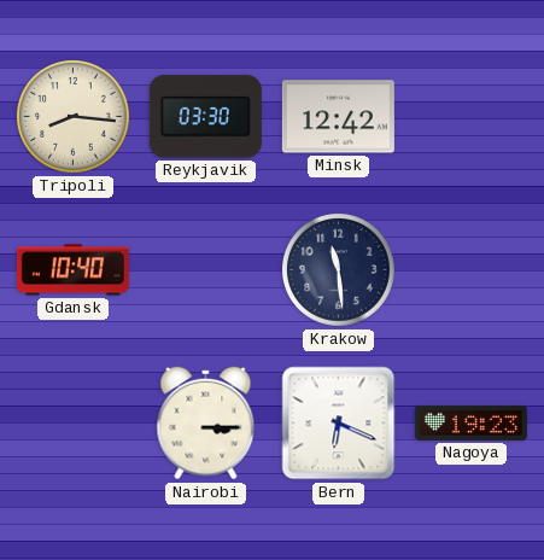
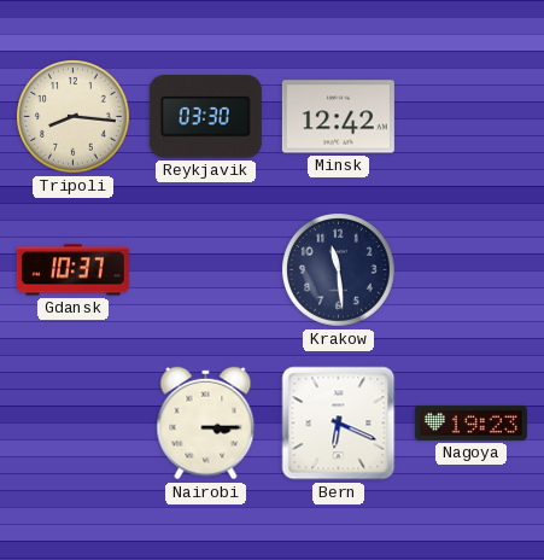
Gdansk: 10:40 -> 10:37 (72, 270)
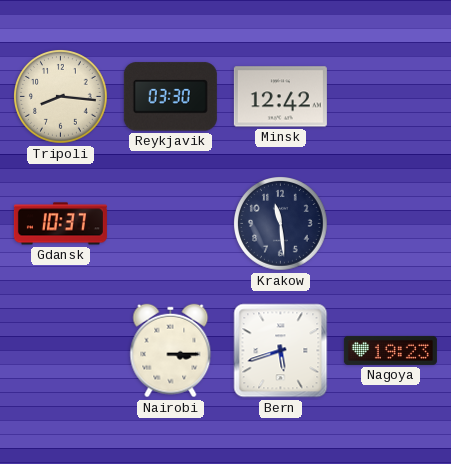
Bern: 6:19 -> 5:42 (281, 351)
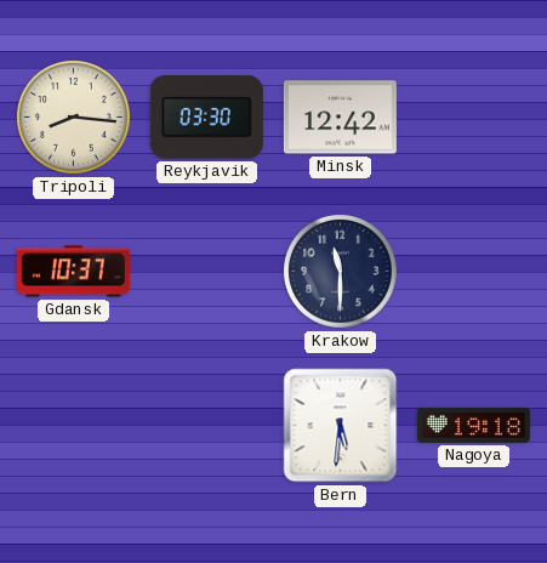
Krakow: 11:29 -> 11:30 (341, 272)
Nairobi: 3:15 -> none (171, 351)
Bern: 5:42 -> 5:31 (341, 426)
Nagoya: 19:23 -> 19:18 (473, 425)
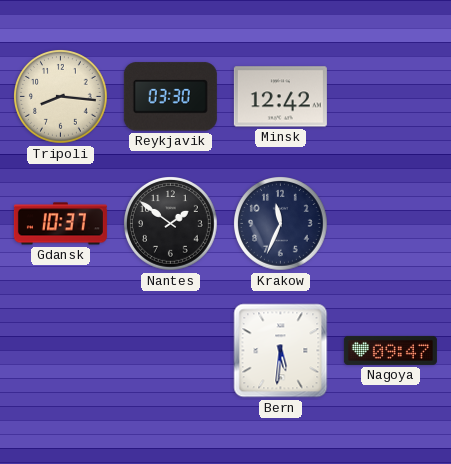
Nantes: none -> 1:51 (171, 224)
Krakow: 11:30 -> 11:34 (281, 224)
Nagoya: 19:18 -> 09:47 (390, 350)
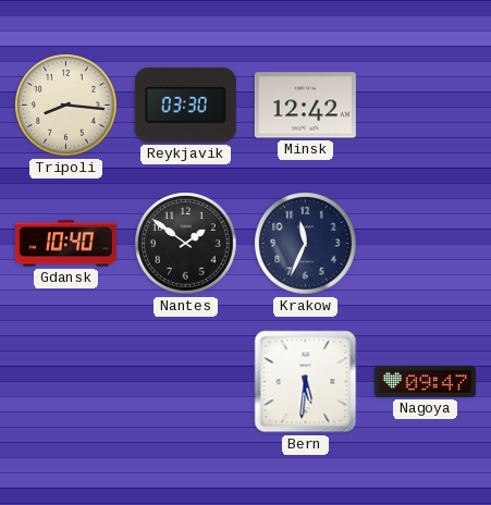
Gdansk: 10:37 -> 10:40 (65, 244)
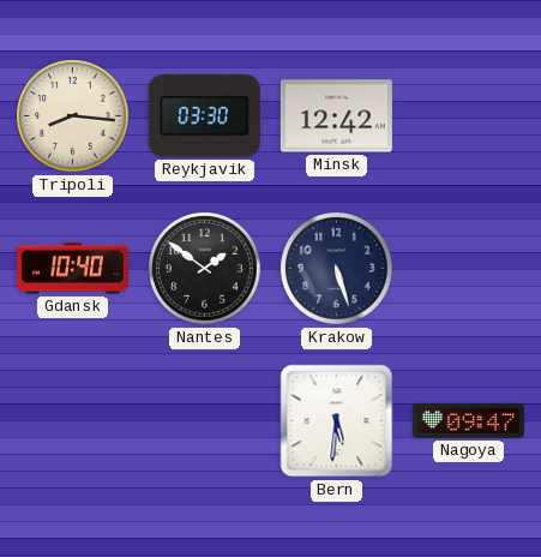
Krakow: 11:34 -> 5:27 (337, 269)
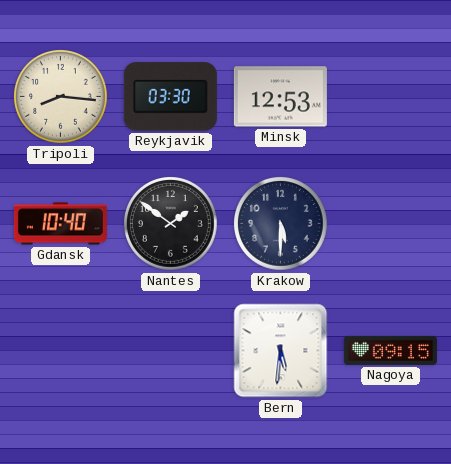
Minsk: 12:42 -> 12:53 (280, 97)
Krakow: 5:27 -> 5:30 (281, 224)
Nagoya: 09:47 -> 09:15 (390, 350)
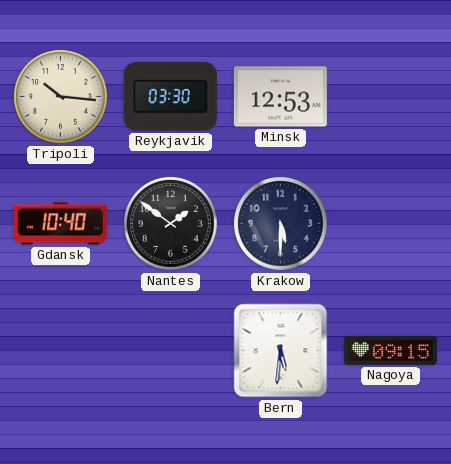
Tripoli: 8:16 -> 10:16 (61, 97)
